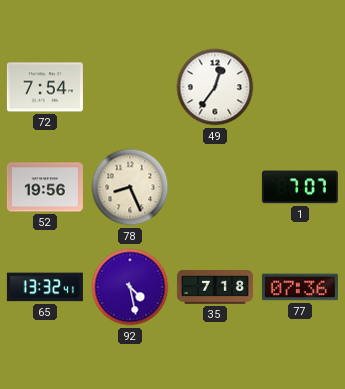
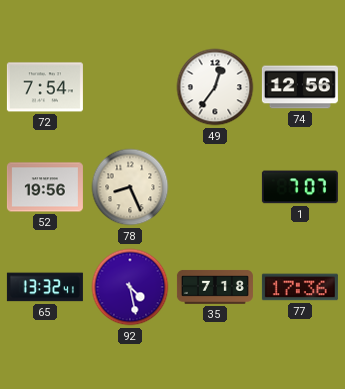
74: none -> 12:56 (300, 87)
77: 07:36 -> 17:36 (300, 287)
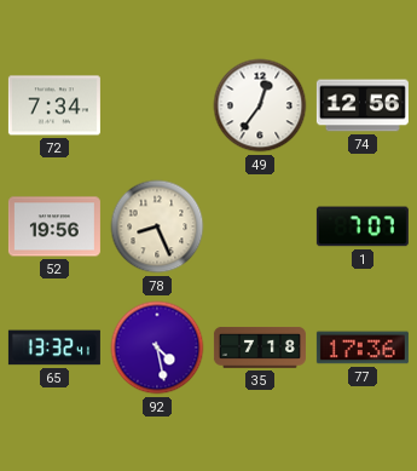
72: 7:54 -> 7:34 (54, 105)
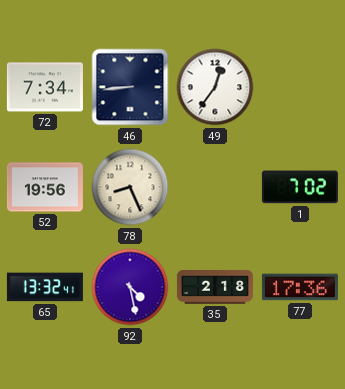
46: none -> 8:44 (130, 87)
74: 12:56 -> none (363, 105)
1: 7:07 -> 7:02 (300, 187)
35: 7:18 -> 2:18 (215, 287)
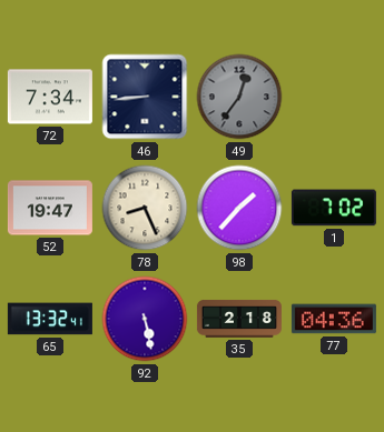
49 dial: white -> grey (239, 97)
52: 19:56 -> 19:47 (50, 208)
98: none -> 1:37 (239, 208)
92: 4:28 -> 5:28 (145, 319)
77: 17:36 -> 04:36 (334, 319)
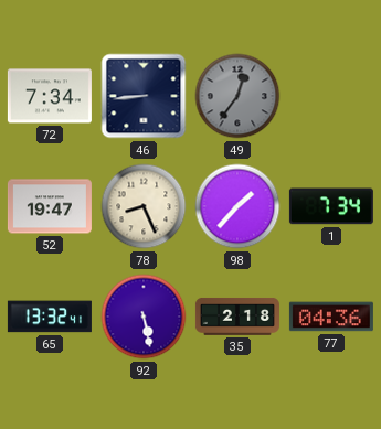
1: 7:02 -> 7:34 (331, 206)
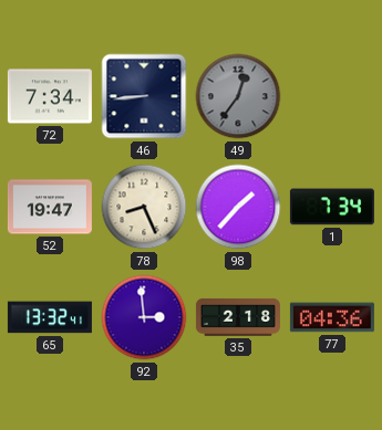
92: 5:28 -> 2:59 (144, 317)
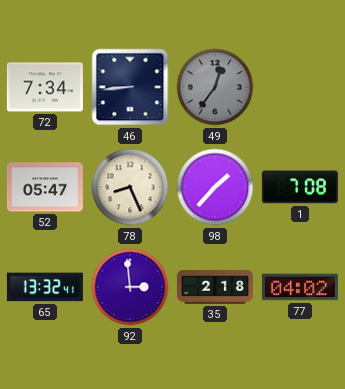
52: 19:47 -> 05:47 (45, 187)
1: 7:34 -> 7:08 (300, 187)
77: 04:36 -> 04:02 (300, 287)
